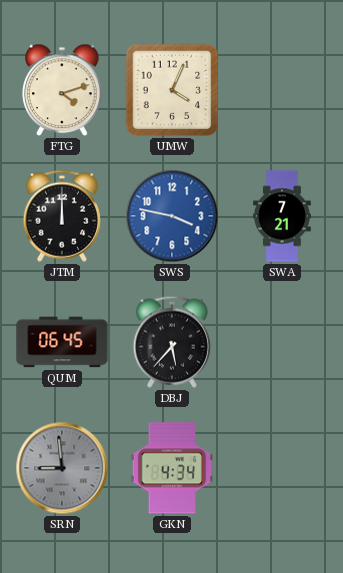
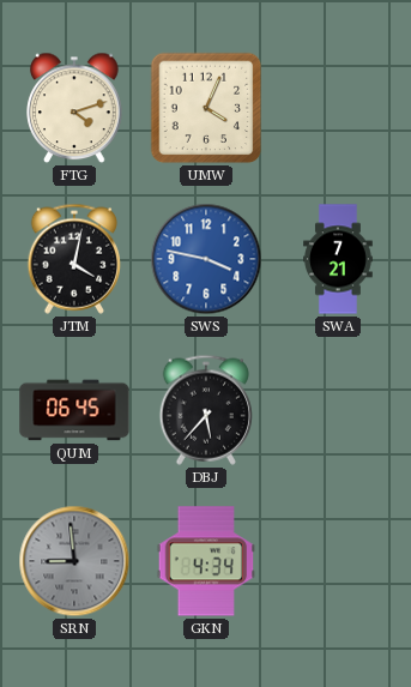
JTM: 12:00 -> 4:02 (73, 259)
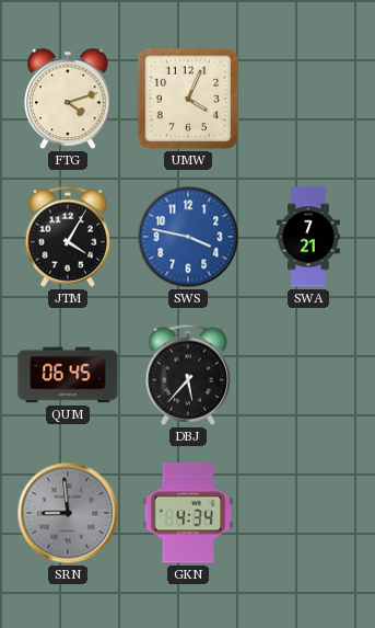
JTM: 4:02 -> 4:05 (67, 237)
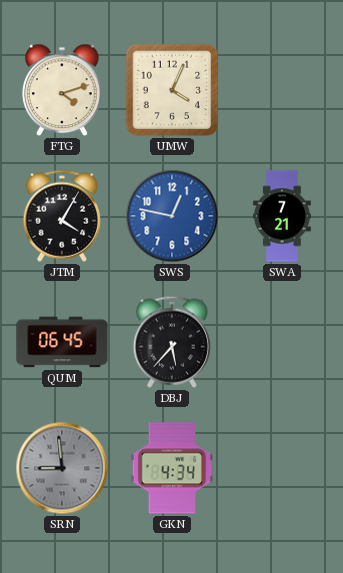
SWS: 3:47 -> 12:47 (172, 216)
